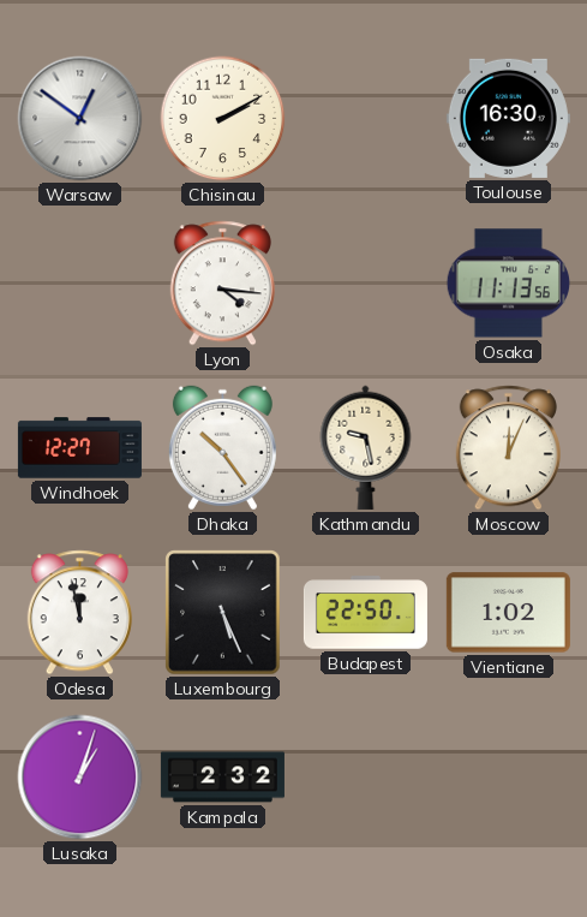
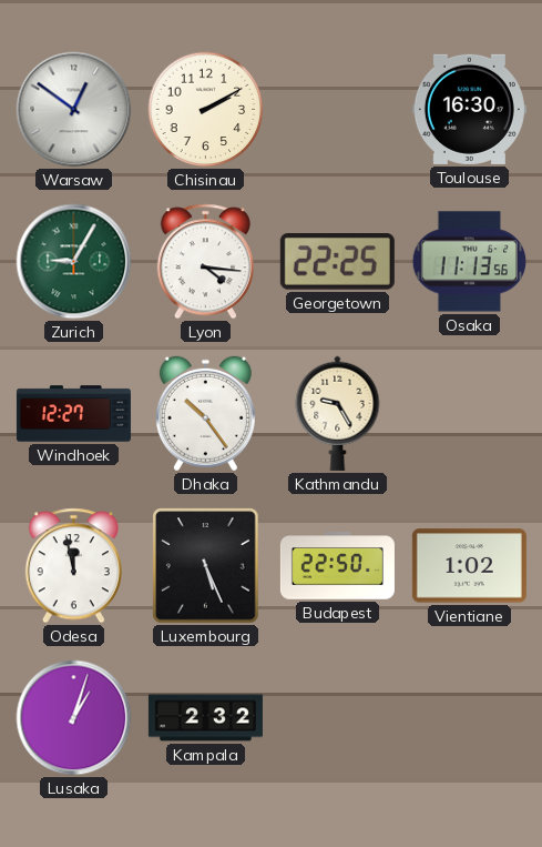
Zurich: none -> 9:05 (74, 262)
Georgetown: none -> 22:25 (337, 262)
Kathmandu: 9:28 -> 9:25 (338, 413)
Moscow: 12:04 -> none (508, 448)
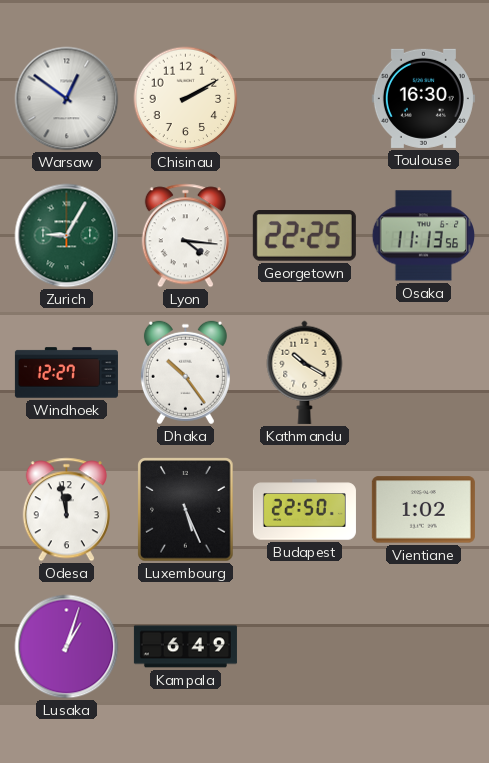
Kathmandu: 9:25 -> 10:20 (305, 372)
Kampala: 2:32 -> 6:49 (185, 647)
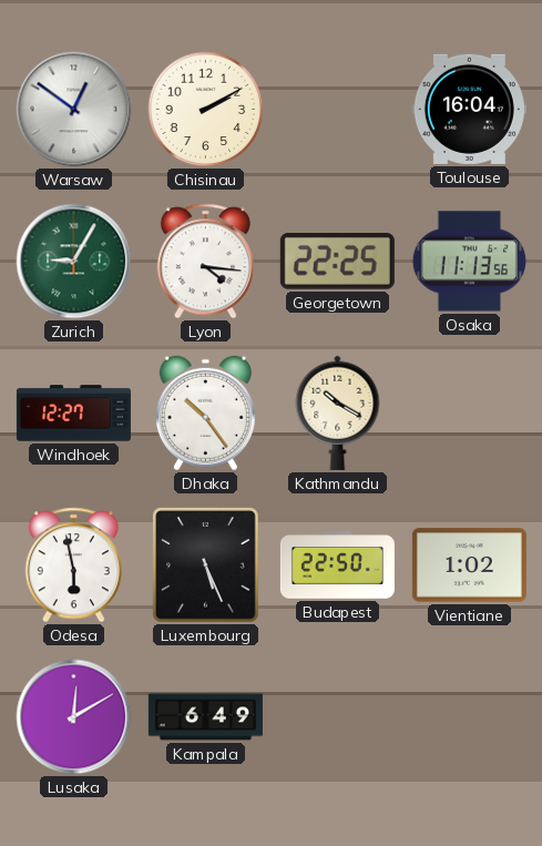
Toulouse: 16:30 -> 16:04 (469, 109)
Odesa: 11:58 -> 5:58 (73, 565)
Lusaka: 1:03 -> 12:10 (74, 717)
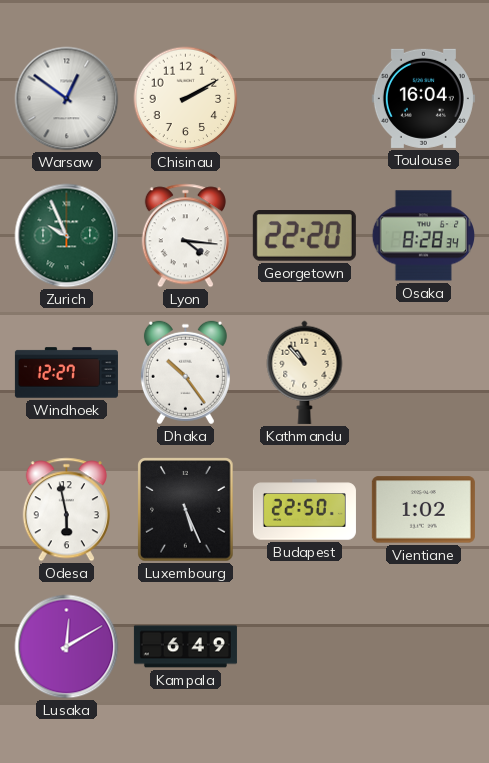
Zurich: 9:05 -> 9:56 (67, 236)
Georgetown: 22:25 -> 22:20 (304, 236)
Osaka: 11:13 -> 8:28 (423, 236)
Kathmandu: 10:20 -> 10:53 (305, 372)
